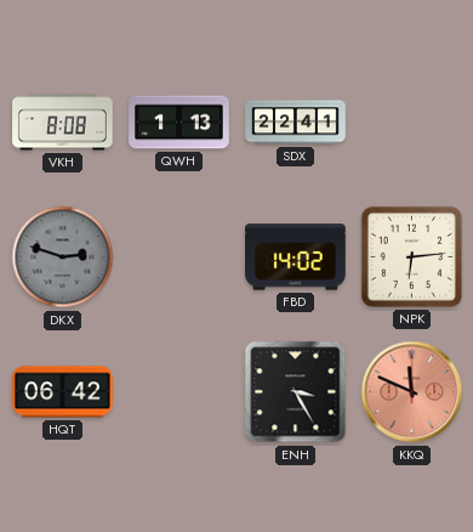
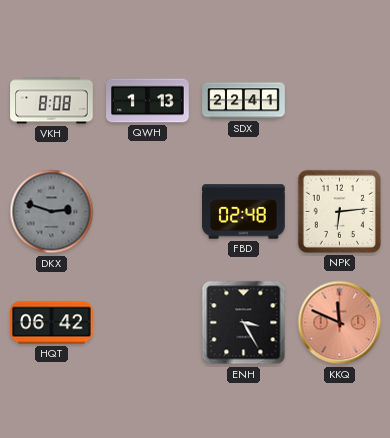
FBD: 14:02 -> 02:48 (244, 212)
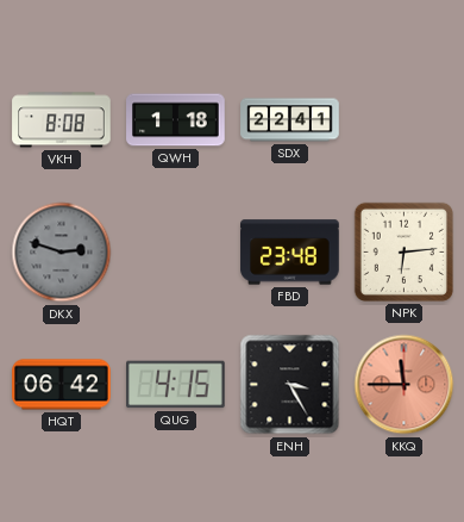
QWH: 1:13 -> 1:18 (176, 120)
FBD: 02:48 -> 23:48 (290, 253)
QUG: none -> 4:15 (176, 385)
KKQ: 11:49 -> 11:45 (405, 385)
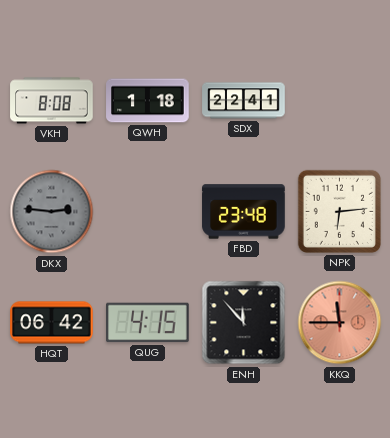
DKX: 2:48 -> 2:46 (52, 212)
ENH: 3:25 -> 11:53 (244, 323)
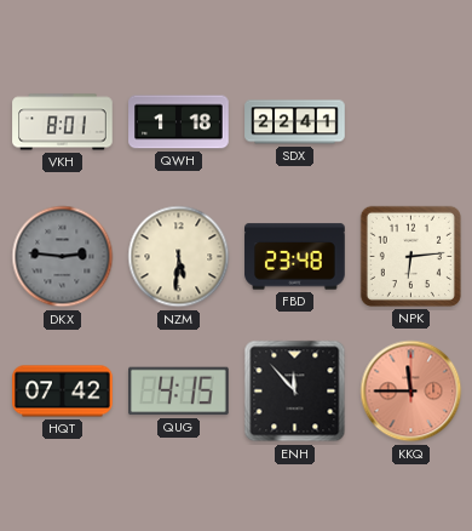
VKH: 8:08 -> 8:01 (63, 122)
NZM: none -> 5:31 (179, 257)
HQT: 06:42 -> 07:42 (63, 392)
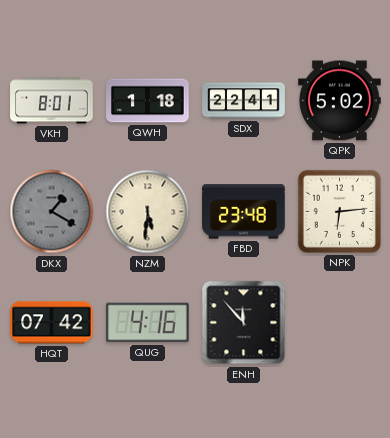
QPK: none -> 5:02 (340, 101)
DKX: 2:46 -> 1:20 (52, 212)
QUG: 4:15 -> 4:16 (148, 323)
KKQ: 11:45 -> none (411, 392)
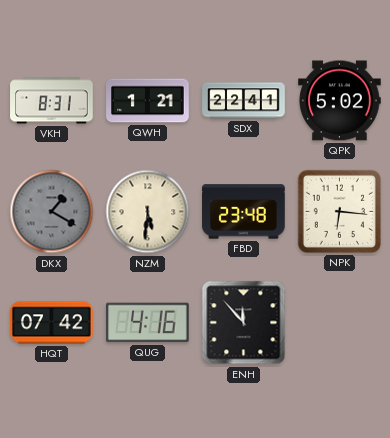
VKH: 8:01 -> 8:31 (52, 101)
QWH: 1:18 -> 1:21 (148, 101)
NPK: 6:14 -> 6:16 (339, 211)
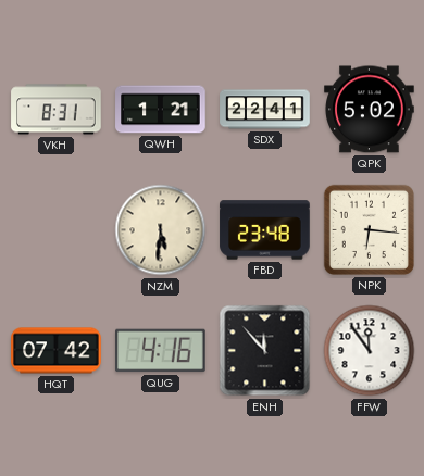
DKX: 1:20 -> none (52, 212)
FFW: none -> 11:54 (370, 351)
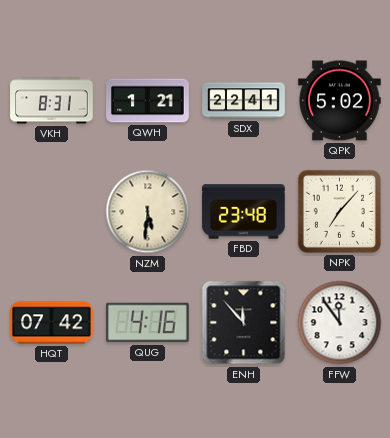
NPK: 6:16 -> 7:07 (339, 211)
